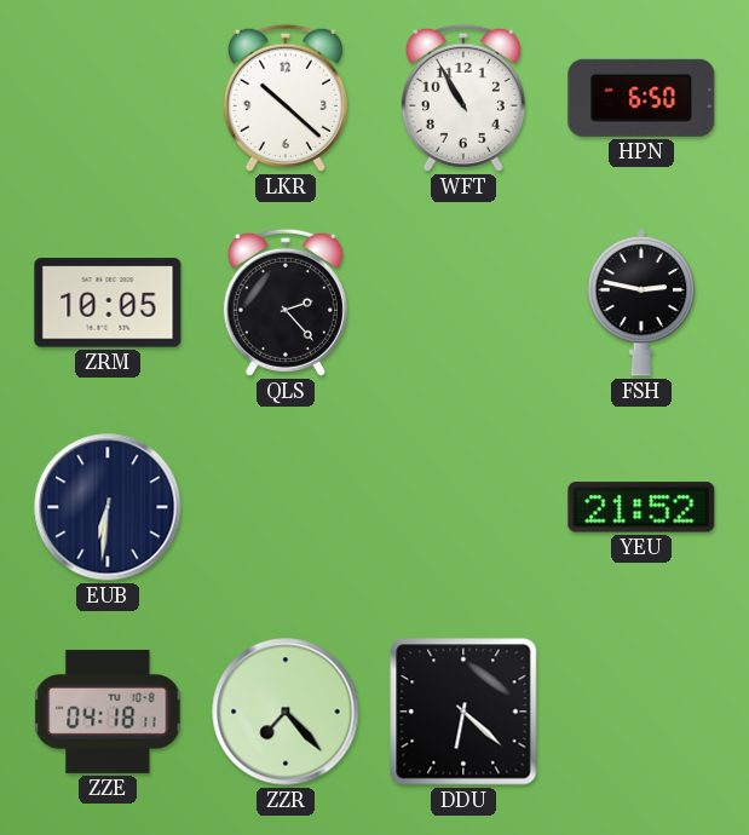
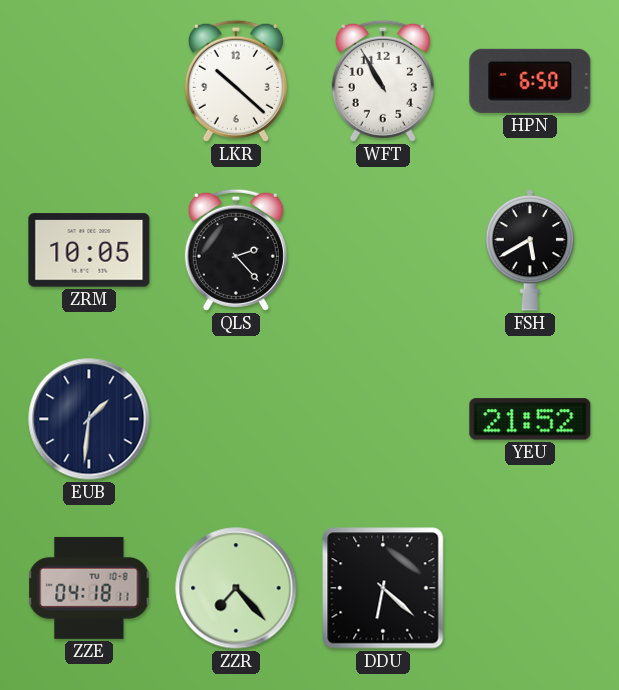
FSH: 2:47 -> 5:40 (530, 250)
EUB: 6:31 -> 1:31 (89, 419)
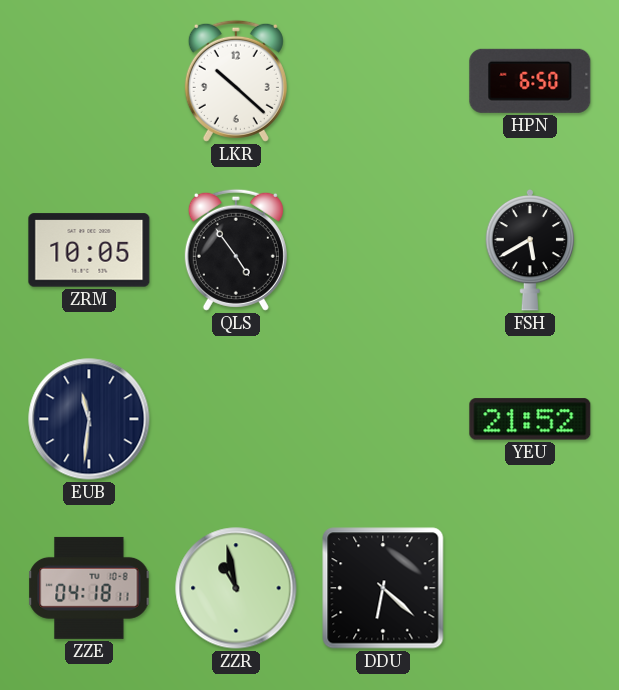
WFT: 10:55 -> none (383, 81)
QLS: 2:23 -> 4:54 (236, 250)
EUB: 1:31 -> 11:31 (89, 419)
ZZR: 7:23 -> 10:58 (236, 588)
